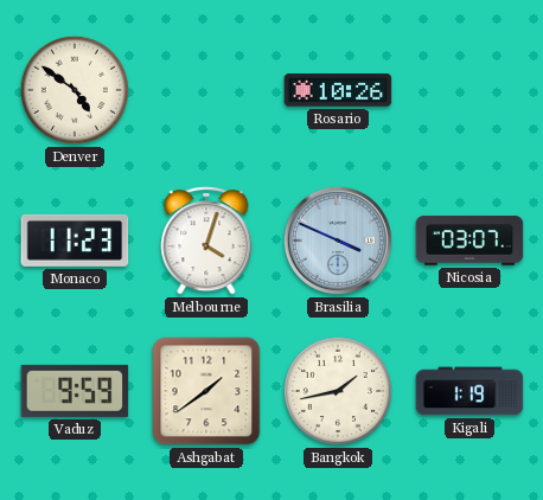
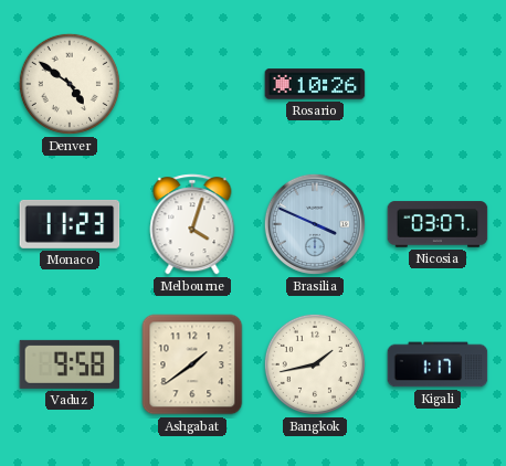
Vaduz: 9:59 -> 9:58 (70, 364)
Kigali: 1:19 -> 1:17 (438, 364)
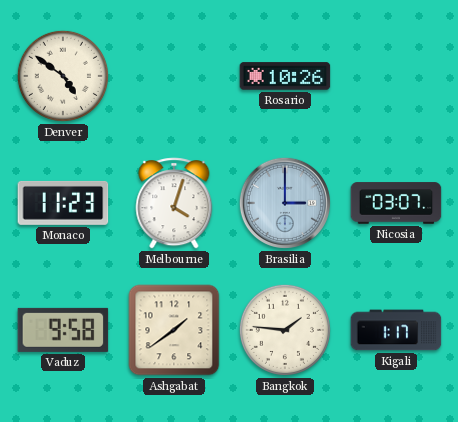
Brasilia: 3:49 -> 3:00 (285, 203)
Bangkok: 1:43 -> 1:46 (285, 330)
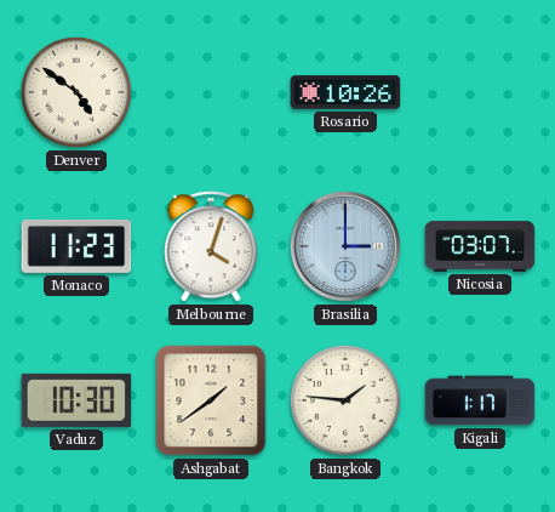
Vaduz: 9:58 -> 10:30 (76, 400)
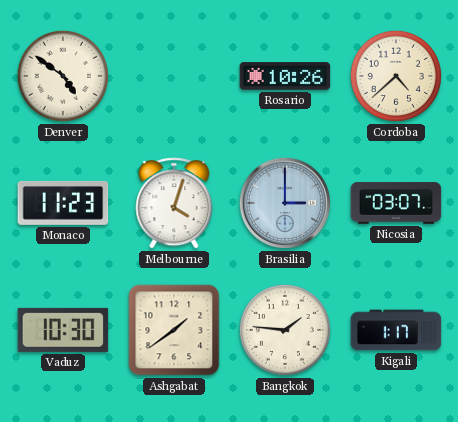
Cordoba: none -> 4:38 (396, 76)
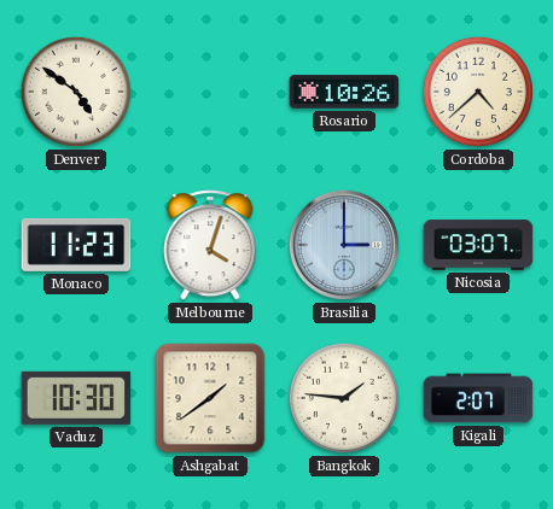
Kigali: 1:17 -> 2:07 (478, 398)
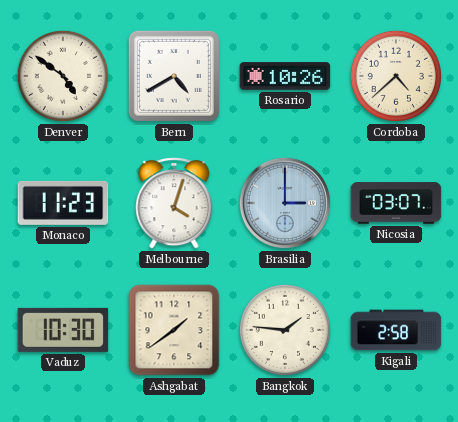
Bern: none -> 4:40 (174, 76)
Kigali: 2:07 -> 2:58 (396, 330)
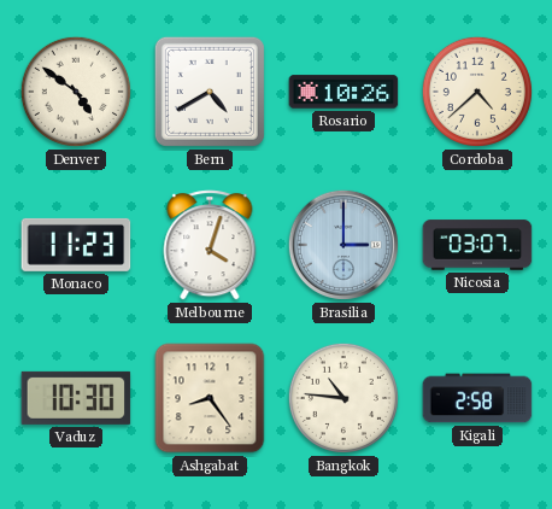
Ashgabat: 1:39 -> 8:24 (210, 398)
Bangkok: 1:46 -> 10:46 (343, 398)
